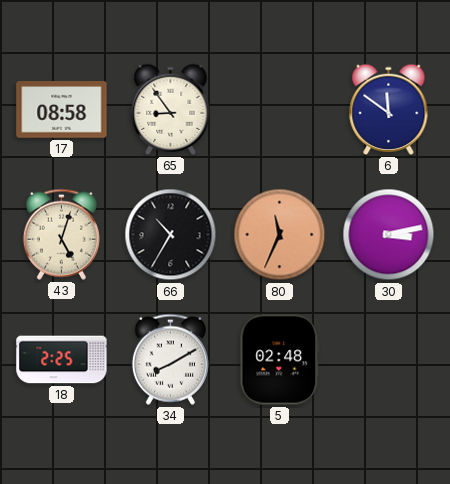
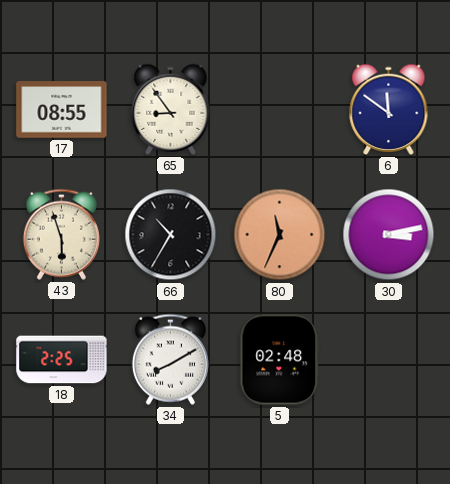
17: 08:58 -> 08:55 (62, 110)
43: 5:03 -> 5:57 (61, 234)
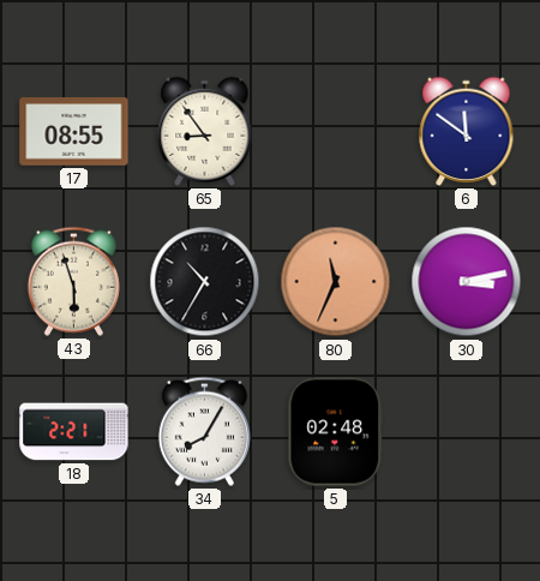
18: 2:25 -> 2:21 (74, 432)
34: 8:10 -> 8:05 (204, 431)
